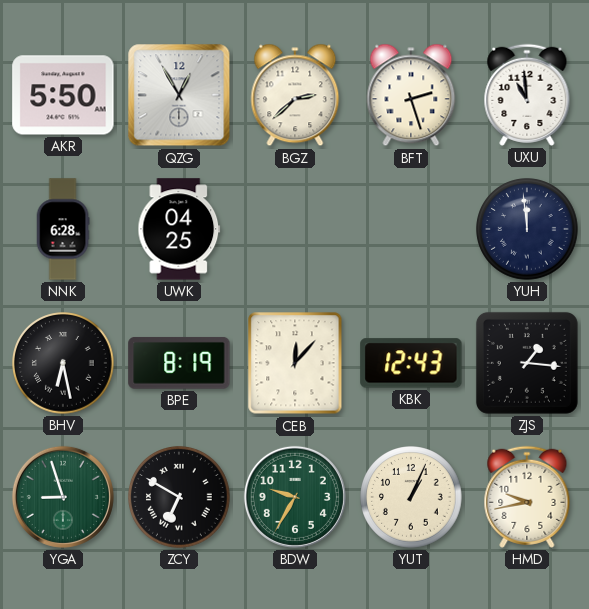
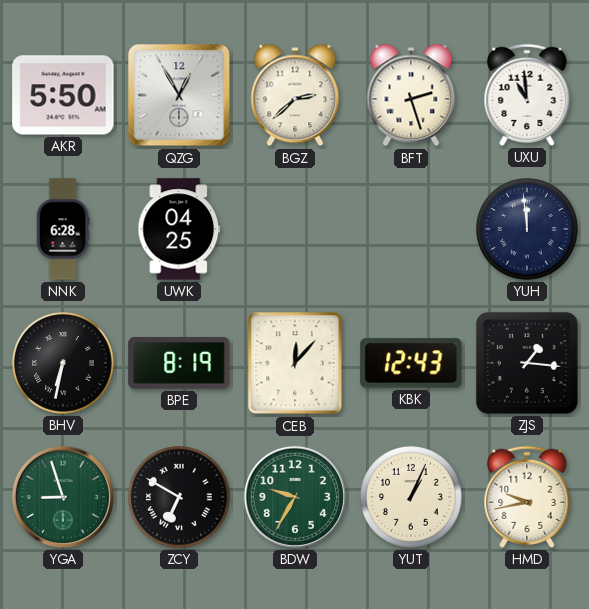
BHV: 6:28 -> 6:32 (63, 363)
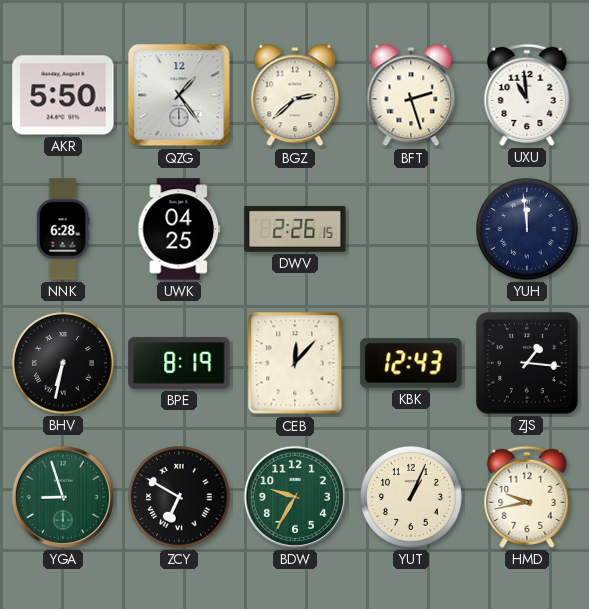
QZG: 12:55 -> 1:24 (179, 95)
DWV: none -> 2:26 (295, 229)
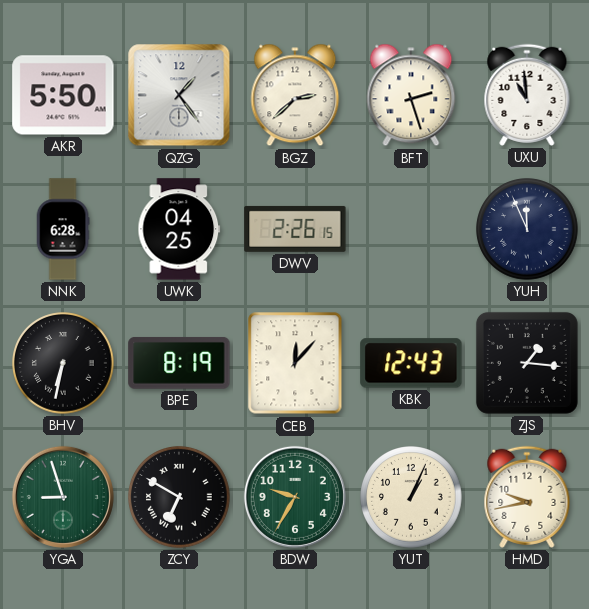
YUH: 11:59 -> 11:56 (527, 229)
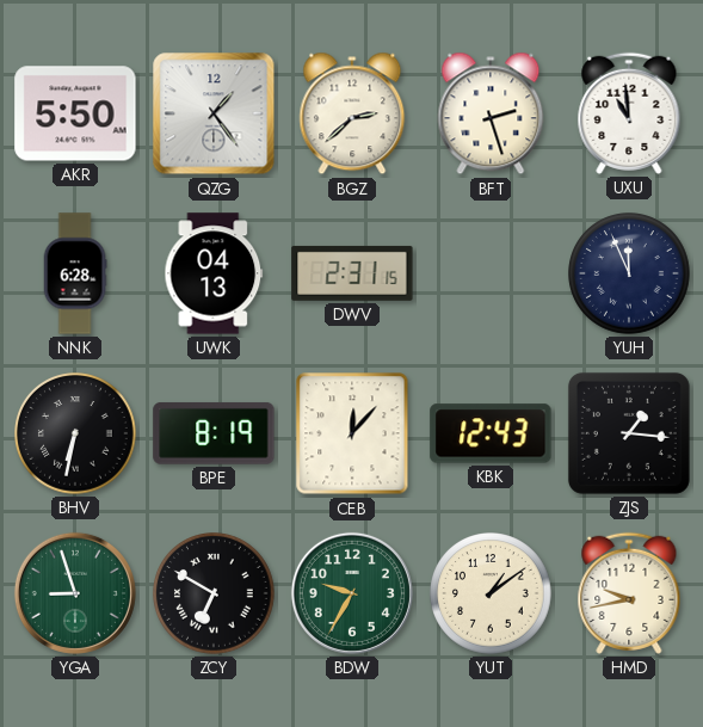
UWK: 04:25 -> 04:13 (214, 273)
DWV: 2:26 -> 2:31 (352, 273)
YUT: 1:04 -> 1:09 (491, 593)
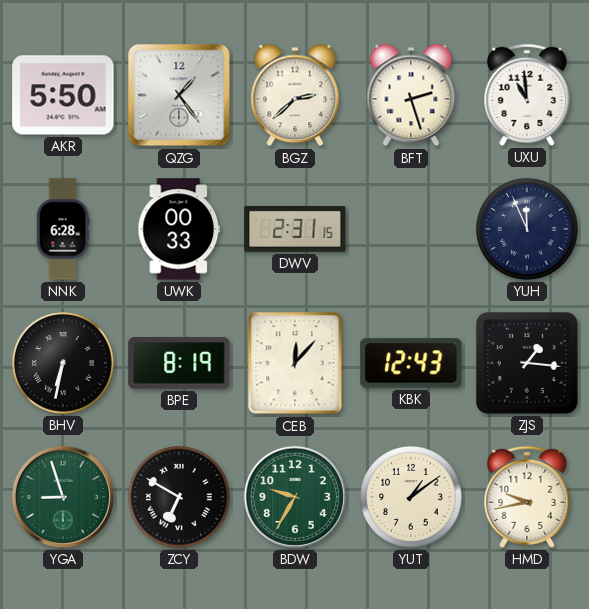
UWK: 04:13 -> 00:33 (179, 229)
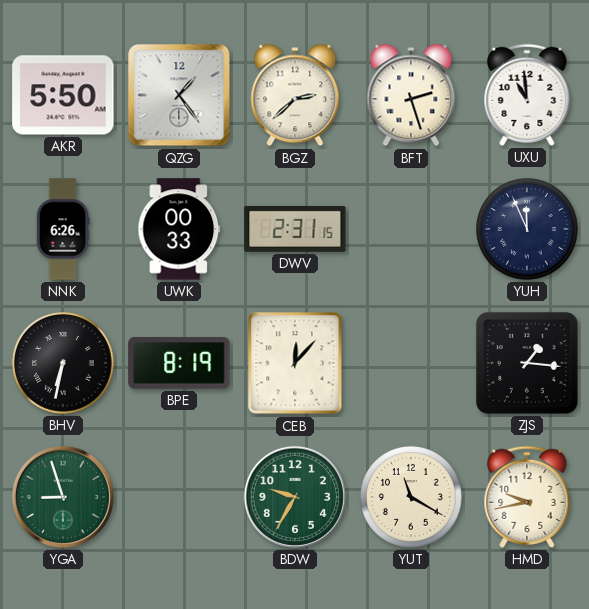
NNK: 6:28 -> 6:26 (63, 229)
KBK: 12:43 -> none (411, 363)
ZCY: 6:50 -> none (179, 497)
YUT: 1:09 -> 11:20 (411, 497)
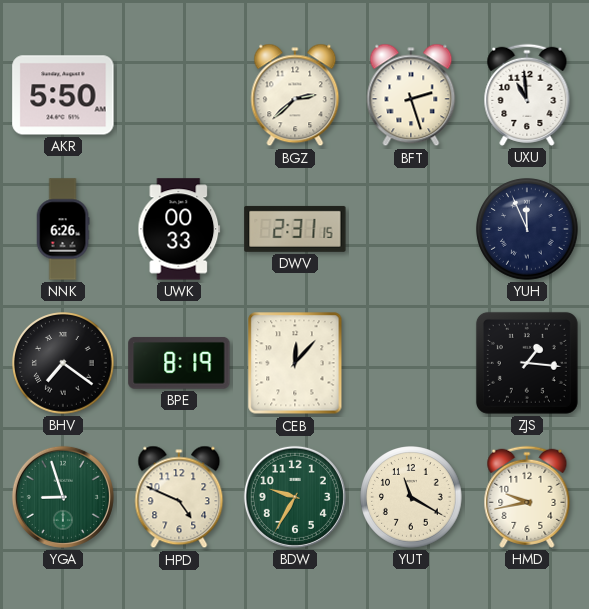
QZG: 1:24 -> none (179, 95)
BHV: 6:32 -> 7:21 (63, 363)
HPD: none -> 4:49 (179, 497)
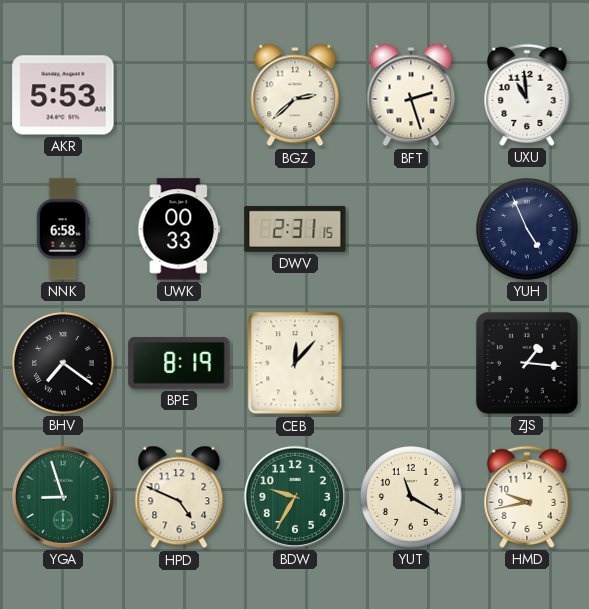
AKR: 5:50 -> 5:53 (63, 95)
NNK: 6:26 -> 6:58 (63, 229)
YUH: 11:56 -> 4:56 (527, 229)
